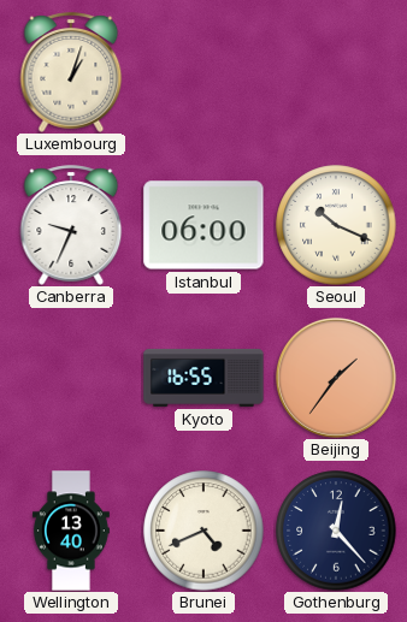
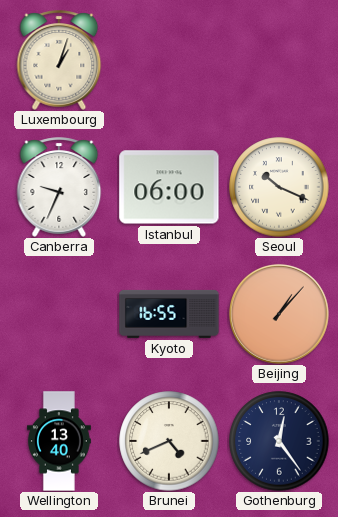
Beijing: 1:36 -> 1:07 (279, 314)
Gothenburg: 12:23 -> 12:24 (279, 441)
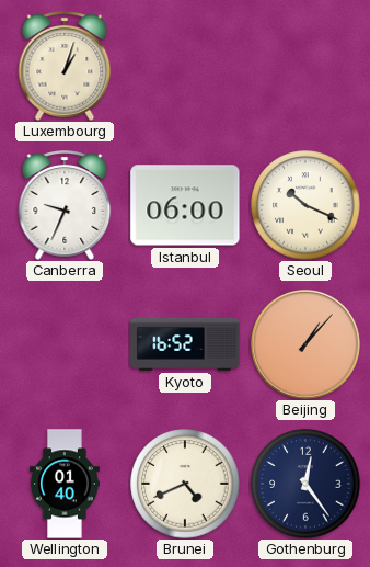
Kyoto: 16:55 -> 16:52 (185, 344)
Wellington: 13:40 -> 01:40 (65, 484)
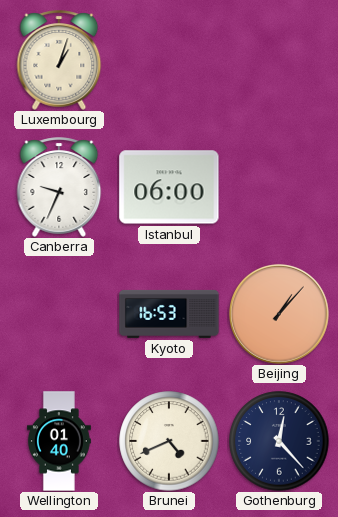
Seoul: 10:19 -> none (305, 205)
Kyoto: 16:52 -> 16:53 (169, 314)
Gothenburg: 12:24 -> 12:23 (279, 441)
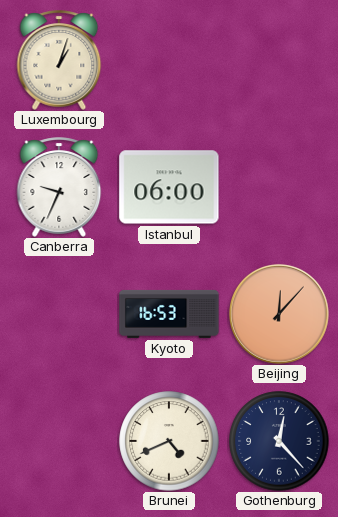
Beijing: 1:07 -> 12:07 (279, 314)
Wellington: 01:40 -> none (59, 441)
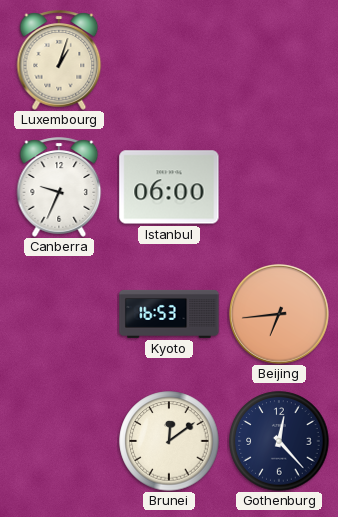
Beijing: 12:07 -> 6:44 (279, 314)
Brunei: 4:41 -> 12:09 (169, 441)
